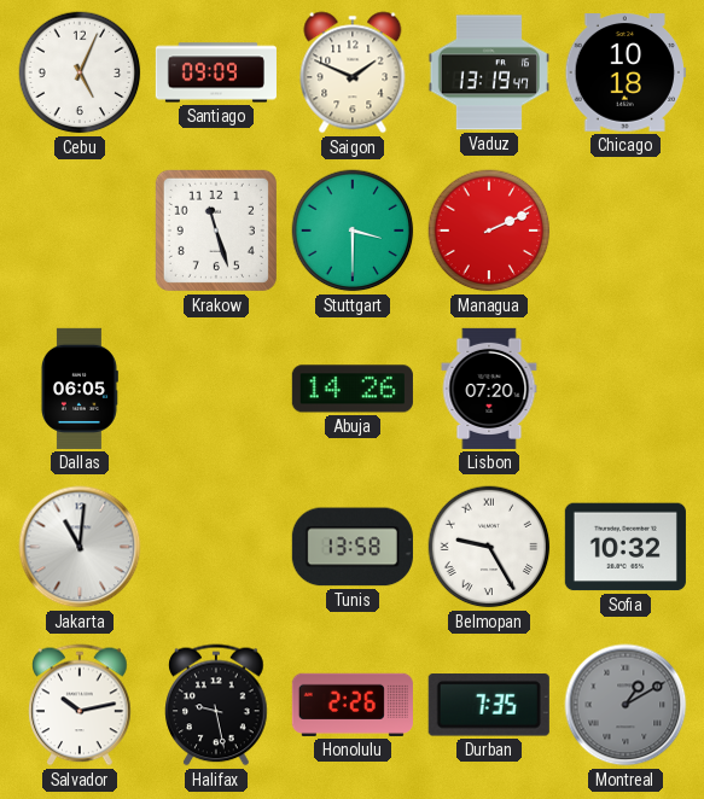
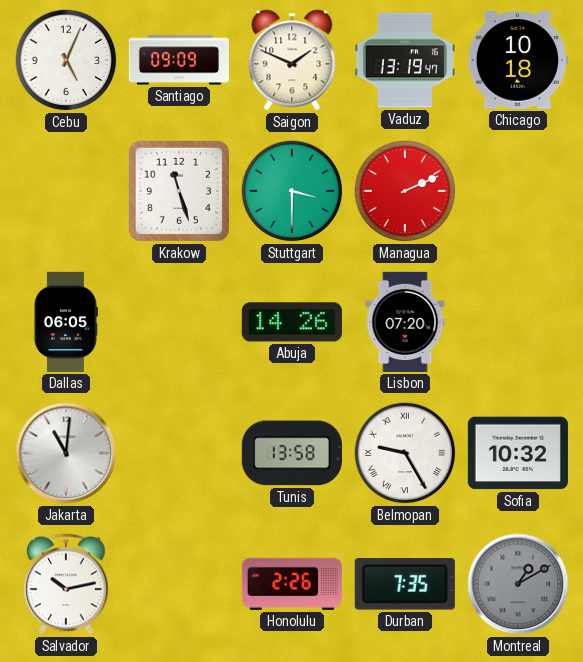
Halifax: 9:28 -> none (216, 705)
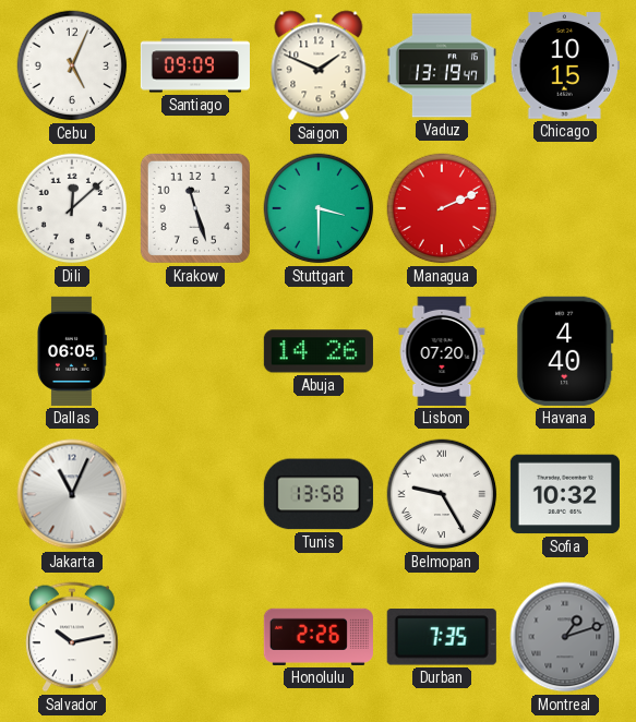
Chicago: 10:18 -> 10:15 (565, 65)
Dili: none -> 12:08 (72, 208)
Havana: none -> 4:40 (565, 351)
Jakarta: 11:01 -> 11:04 (72, 494)
Montreal: 1:10 -> 1:12 (565, 637)
